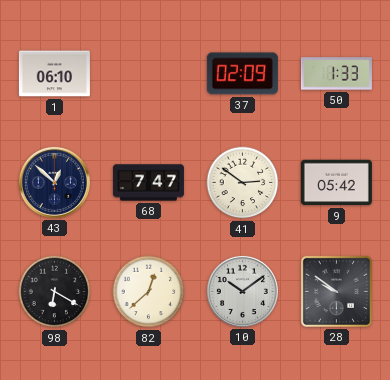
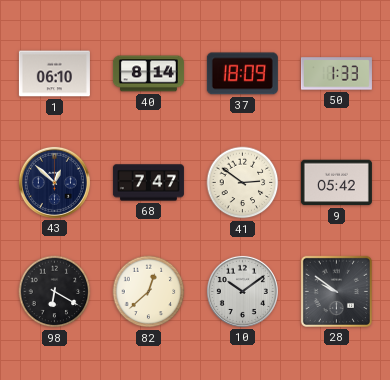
40: none -> 8:14 (148, 74)
37: 02:09 -> 18:09 (242, 74)
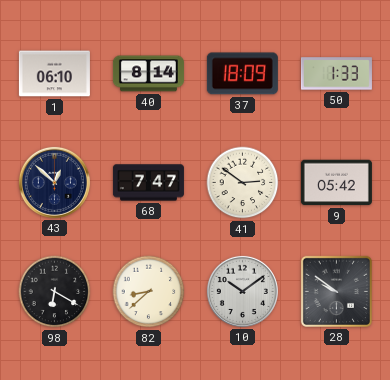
82: 12:38 -> 8:38 (149, 292)
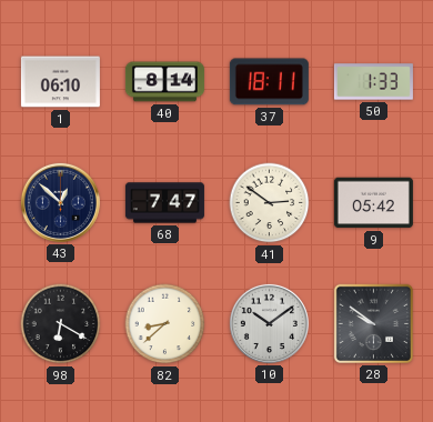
37: 18:09 -> 18:11 (269, 82)
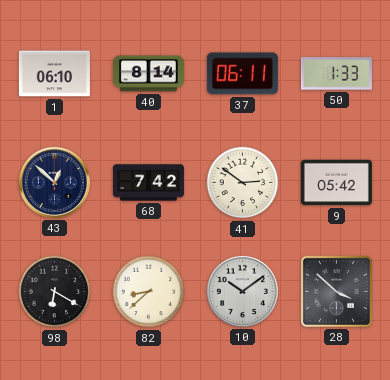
37: 18:11 -> 06:11 (242, 74)
68: 7:47 -> 7:42 (148, 183)
28: 9:51 -> 3:52 (336, 291)
